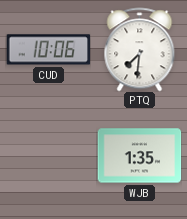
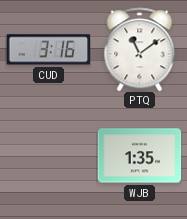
CUD: 10:06 -> 3:16 (48, 50)
PTQ: 7:31 -> 11:09 (140, 49)
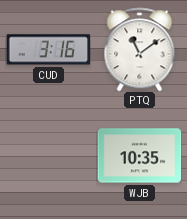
WJB: 1:35 -> 10:35 (139, 156)
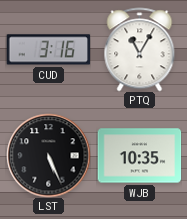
PTQ: 11:09 -> 11:05 (140, 49)
LST: none -> 5:26 (48, 155)
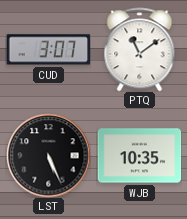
CUD: 3:16 -> 3:07 (48, 50)
PTQ: 11:05 -> 11:09 (140, 49)
